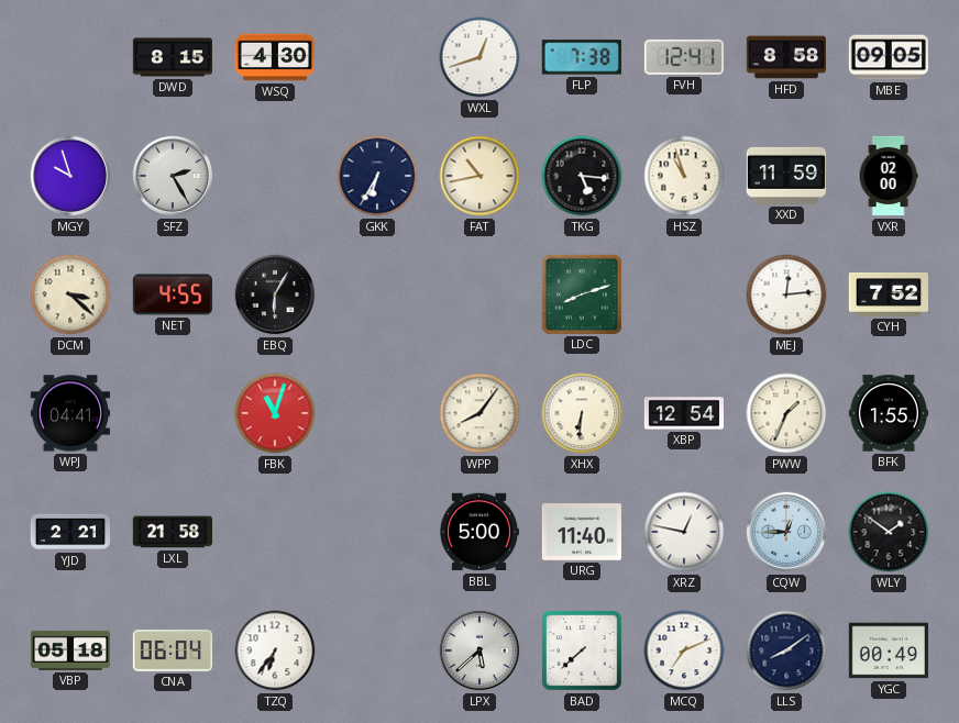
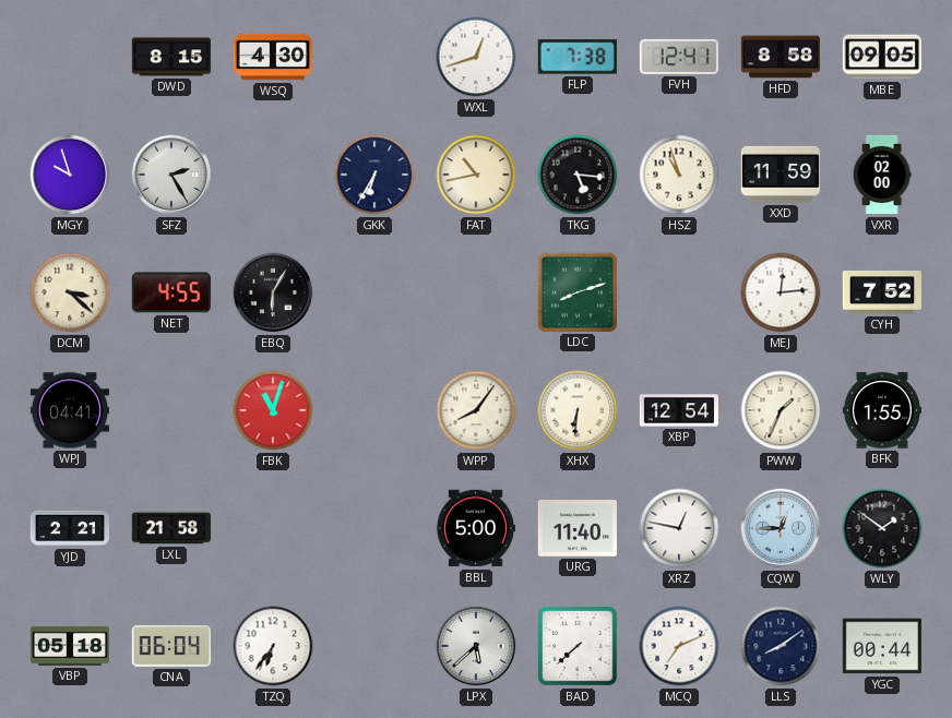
YGC: 00:49 -> 00:44 (881, 646)
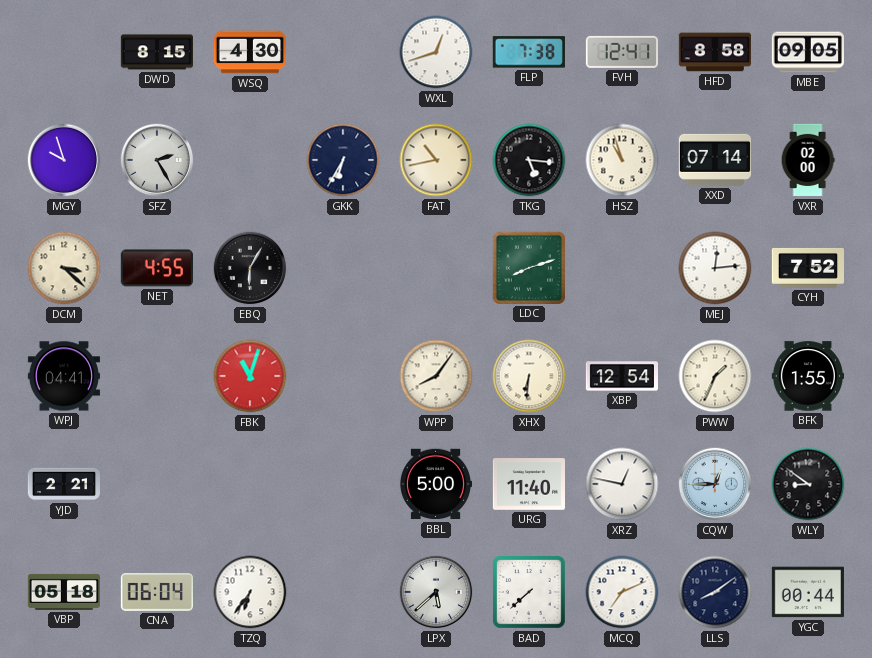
XXD: 11:59 -> 07:14 (714, 160)
LXL: 21:58 -> none (170, 528)
WLY: 1:51 -> 8:51 (808, 484)
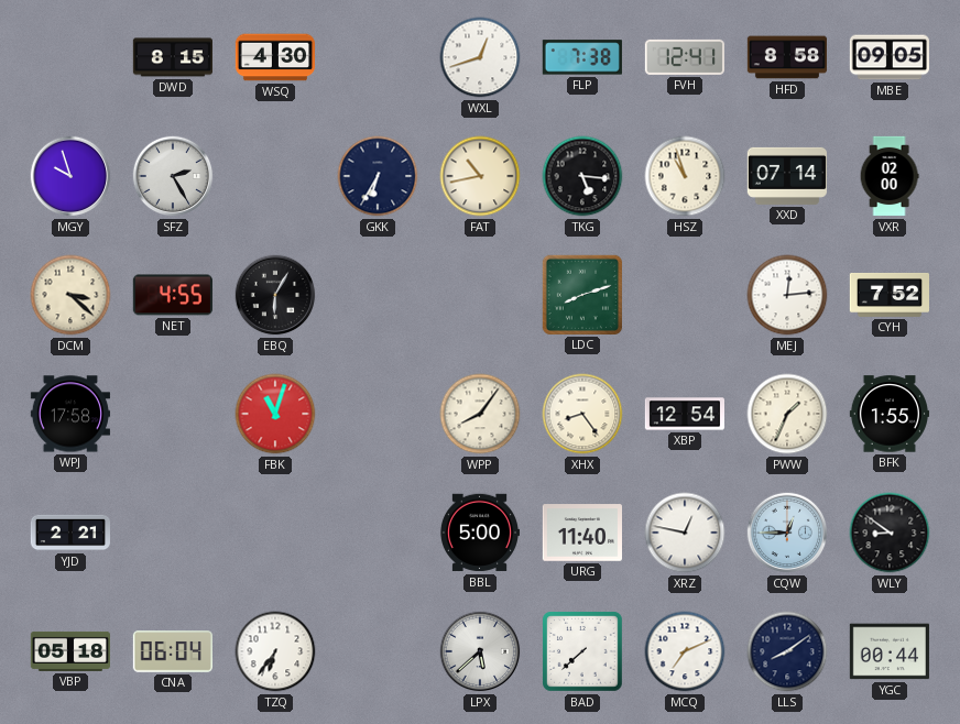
WPJ: 04:41 -> 17:58 (69, 414)
XHX: 6:31 -> 8:24 (582, 414)
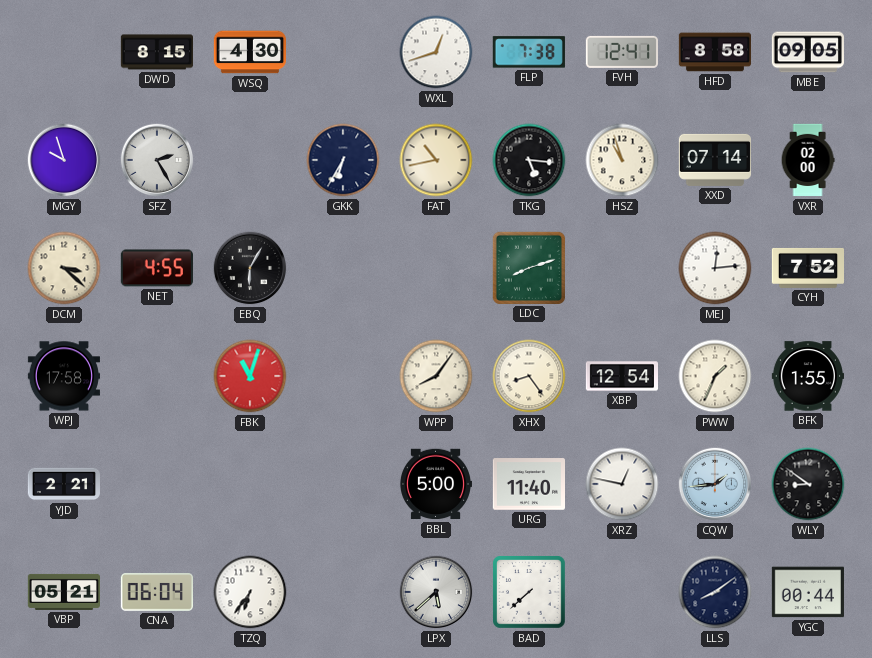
CQW: 12:45 -> 1:44 (715, 484)
VBP: 05:18 -> 05:21 (63, 592)
MCQ: 7:11 -> none (685, 651)
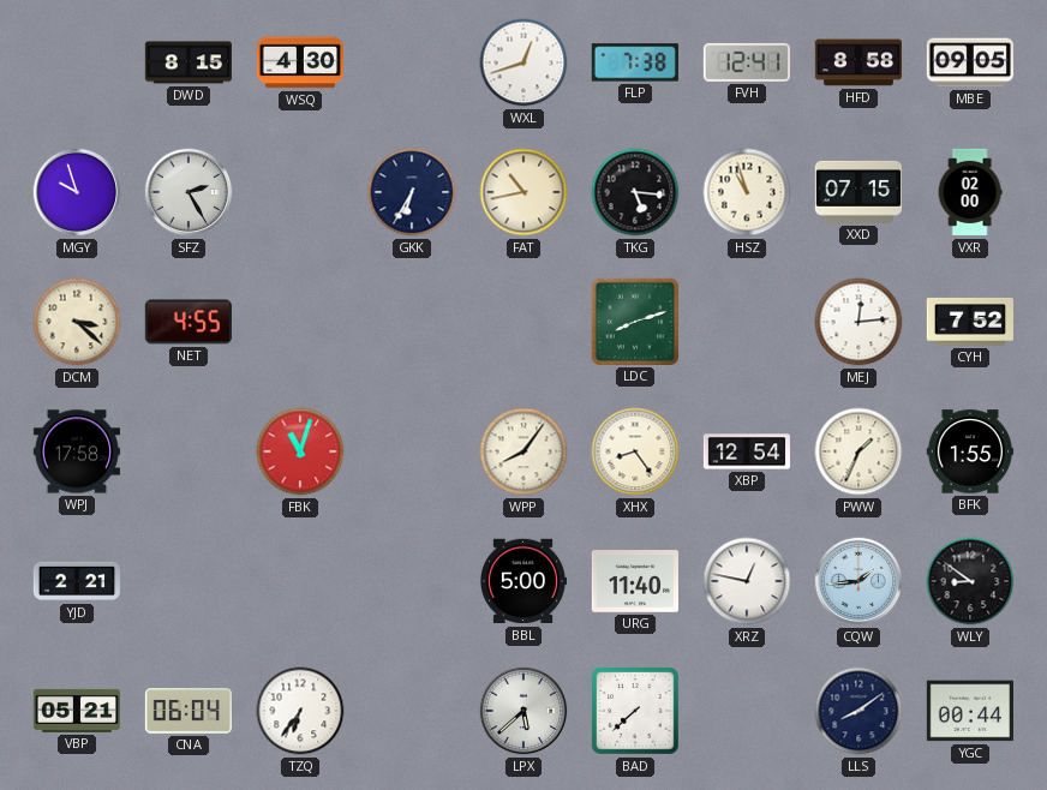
XXD: 07:14 -> 07:15 (857, 192)
EBQ: 6:05 -> none (250, 268)
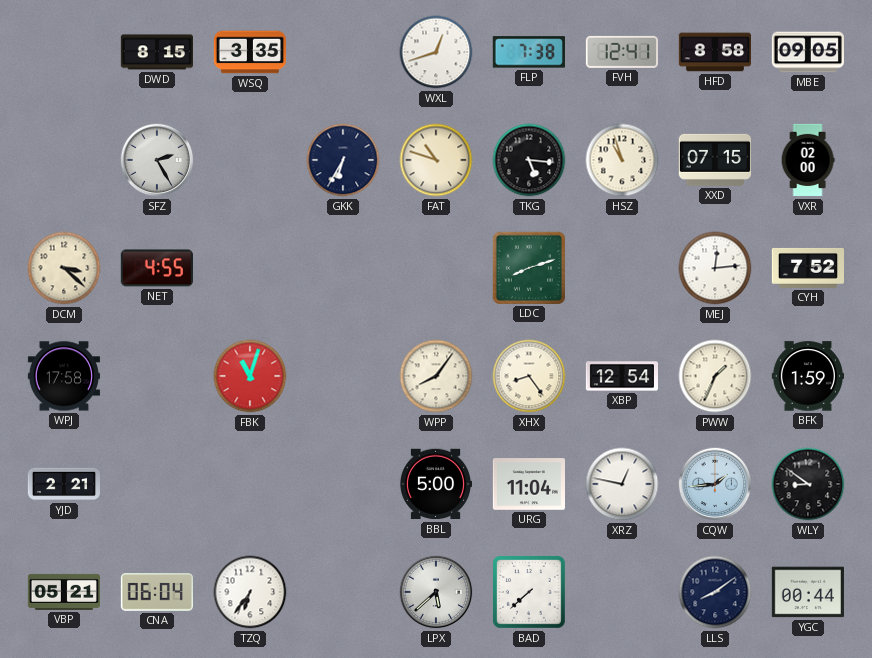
WSQ: 4:30 -> 3:35 (249, 52)
MGY: 9:57 -> none (77, 192)
FAT: 10:43 -> 10:48 (436, 160)
BFK: 1:55 -> 1:59 (807, 376)
URG: 11:40 -> 11:04 (528, 484)
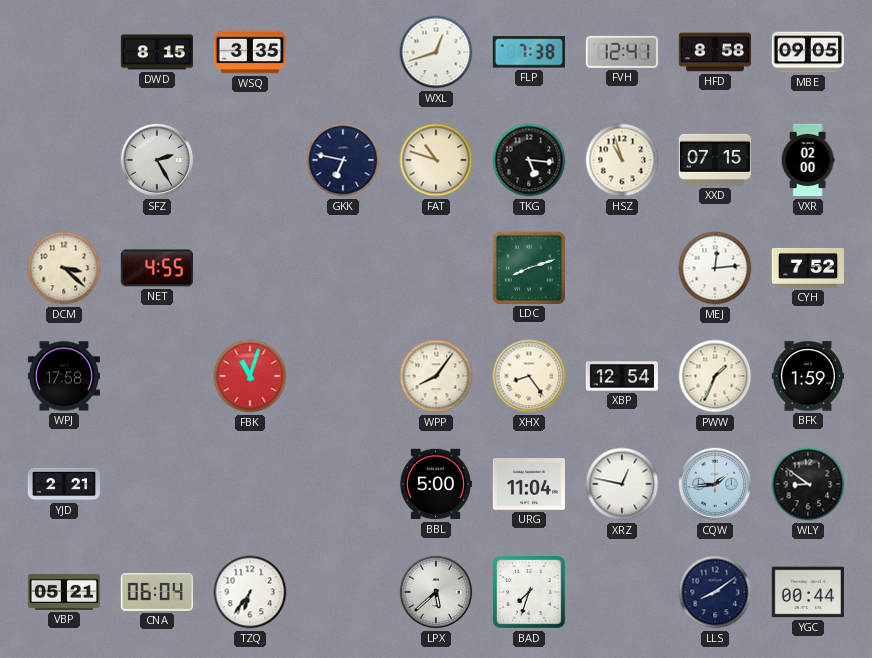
GKK: 6:35 -> 6:47 (343, 160)
BAD: 7:38 -> 7:33 (529, 592)
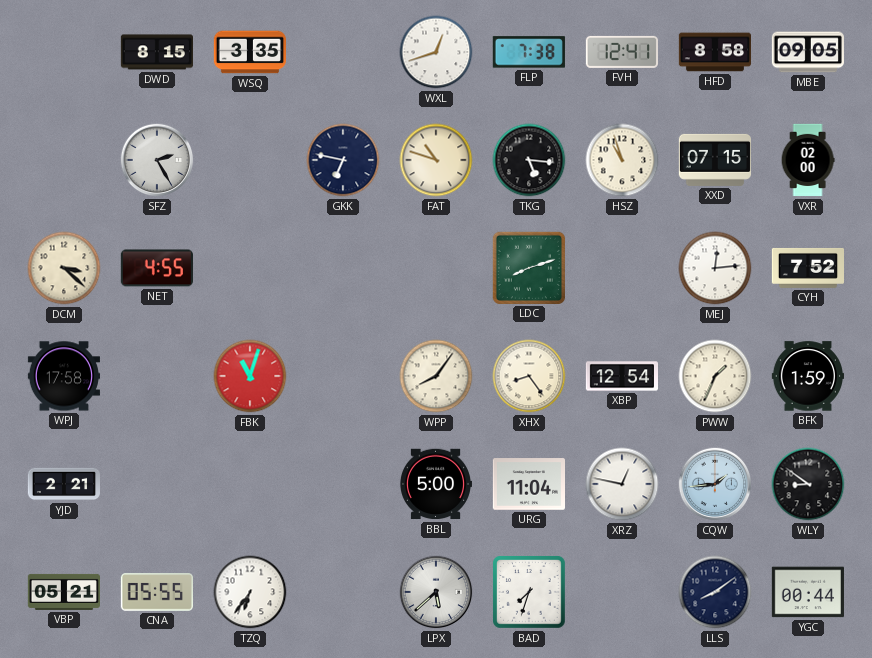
CNA: 06:04 -> 05:55 (156, 592)
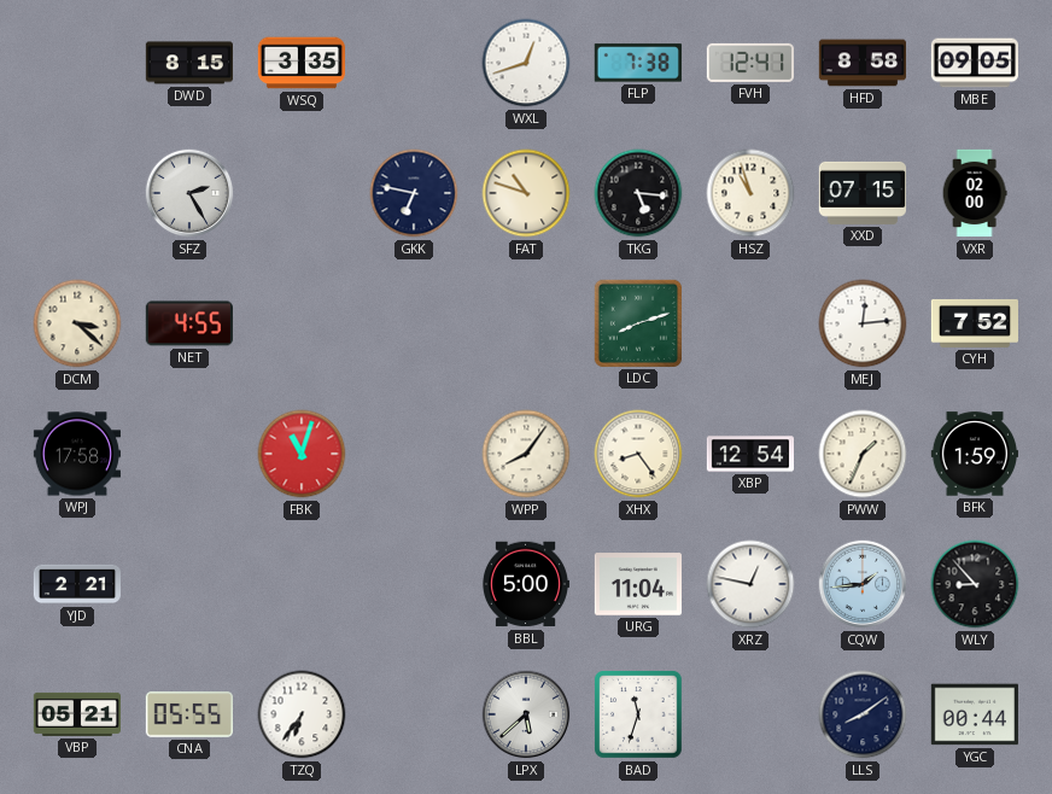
WLY: 8:51 -> 8:53 (975, 584)
BAD: 7:33 -> 11:33 (638, 714)
